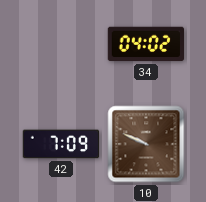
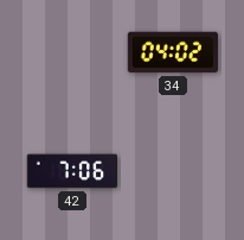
42: 7:09 -> 7:06 (72, 171)
10: 9:49 -> none (146, 144)
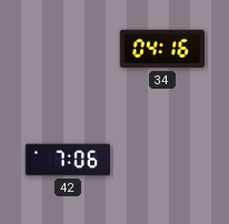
34: 04:02 -> 04:16 (162, 49)
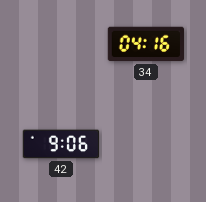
42: 7:06 -> 9:06 (61, 144)
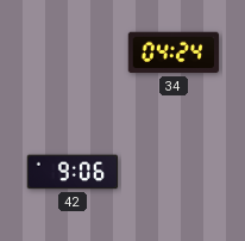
34: 04:16 -> 04:24 (174, 52)
